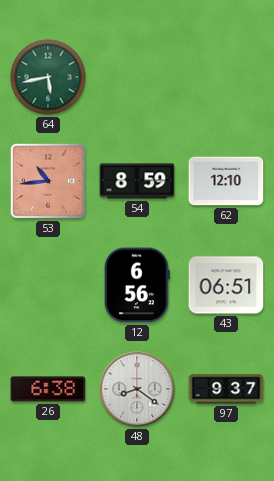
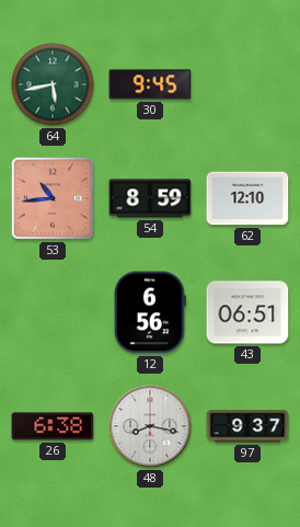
30: none -> 9:45 (150, 84)
48: 8:21 -> 8:17 (150, 426)
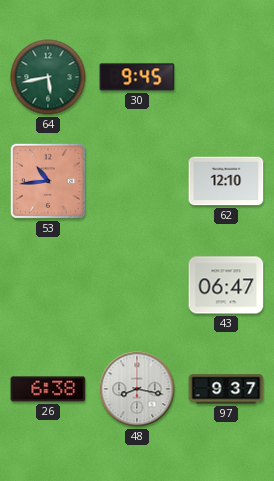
54: 8:59 -> none (150, 198)
12: 6:56 -> none (150, 312)
43: 06:51 -> 06:47 (226, 285)
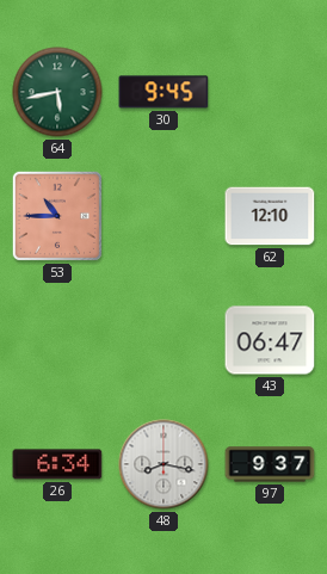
53: 10:44 -> 10:45 (57, 216)
26: 6:38 -> 6:34 (57, 464)
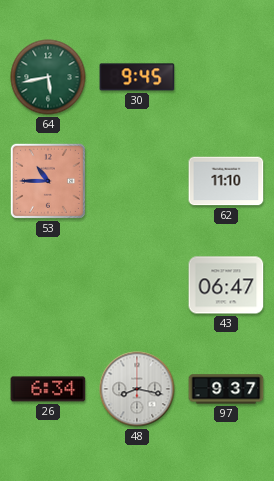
62: 12:10 -> 11:10 (226, 181)
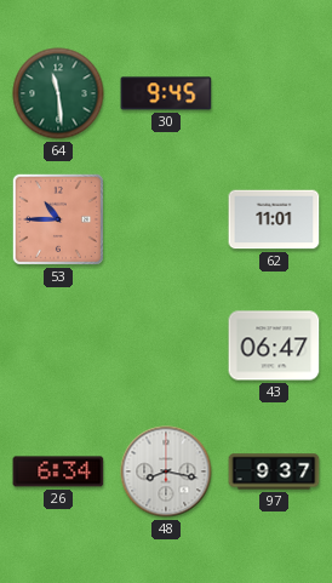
64: 5:43 -> 11:29 (58, 93)
62: 11:10 -> 11:01 (274, 219)
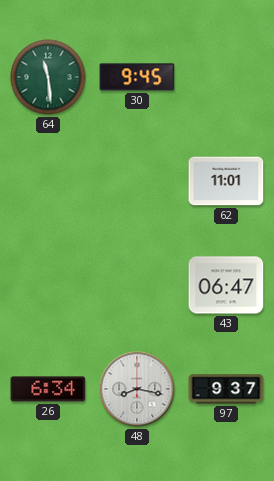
53: 10:45 -> none (58, 219)
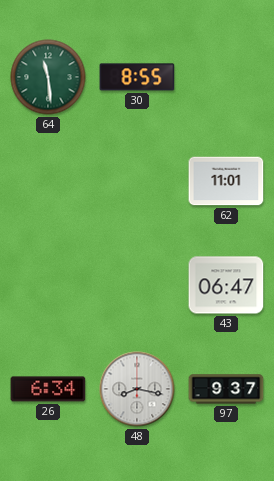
30: 9:45 -> 8:55 (137, 77)
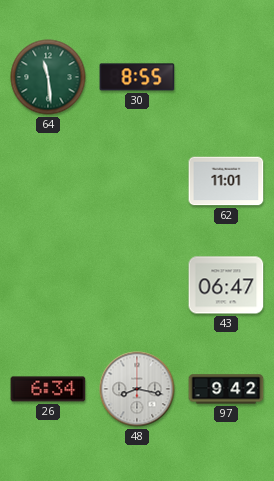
97: 9:37 -> 9:42 (226, 389)
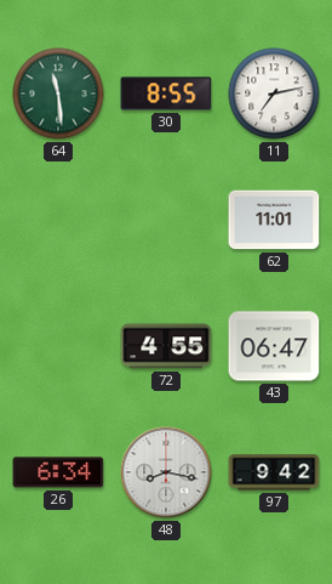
11: none -> 7:13 (274, 93)
72: none -> 4:55 (166, 346)
